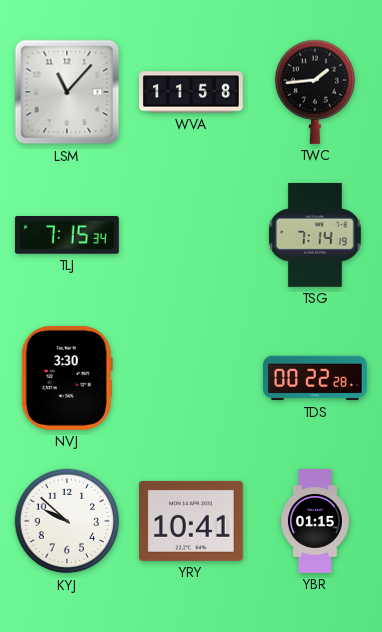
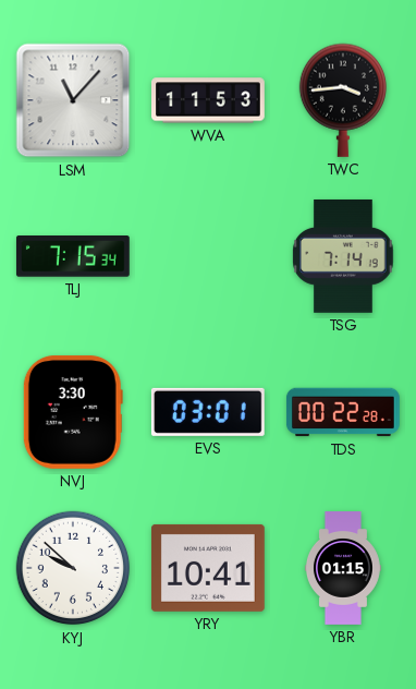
WVA: 11:58 -> 11:53 (209, 100)
TWC: 1:44 -> 3:44 (342, 100)
EVS: none -> 03:01 (208, 412)
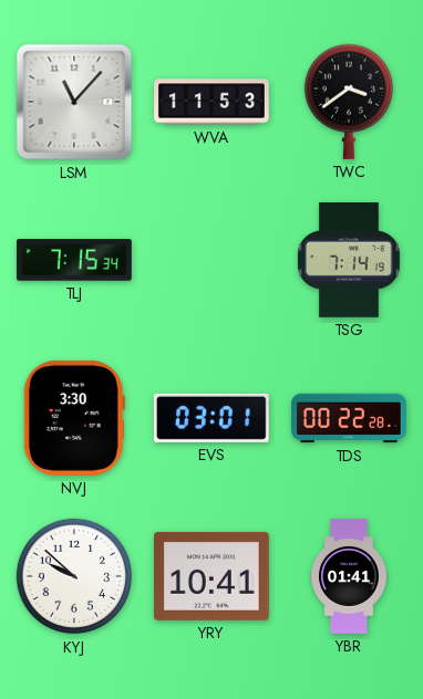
TWC: 3:44 -> 3:39 (348, 102)
YBR: 01:15 -> 01:41 (349, 576)
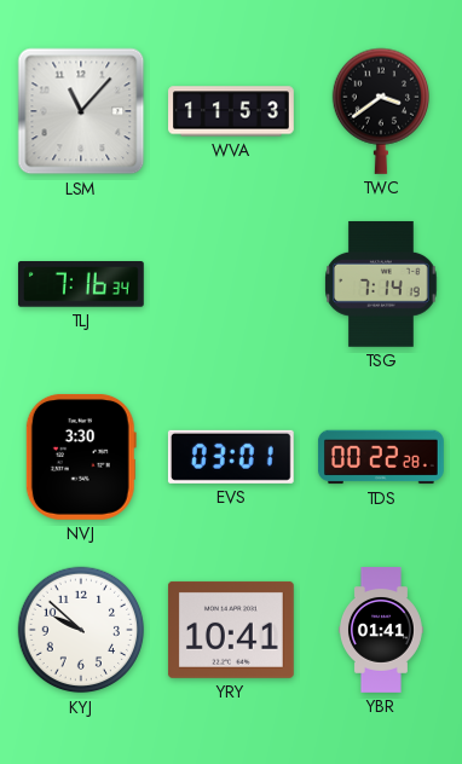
TLJ: 7:15 -> 7:16 (81, 284)
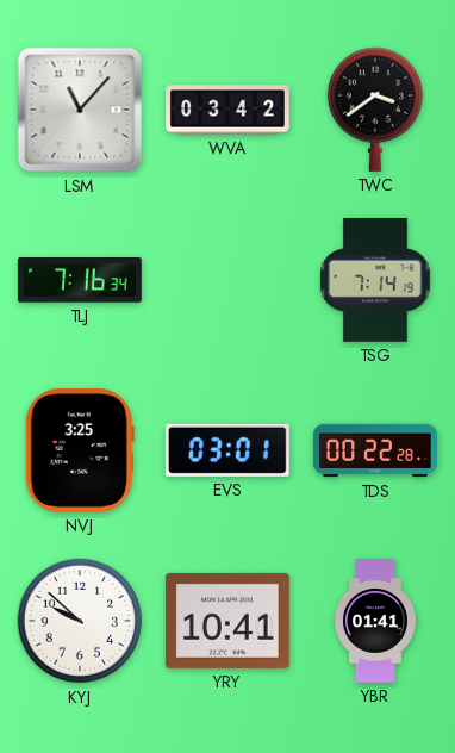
WVA: 11:53 -> 03:42 (229, 110)
NVJ: 3:30 -> 3:25 (80, 450)
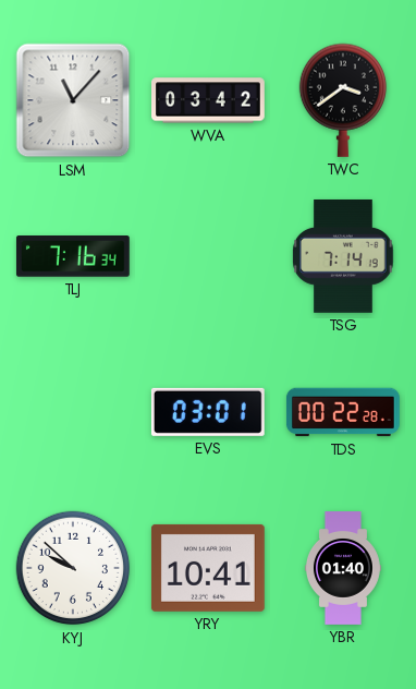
NVJ: 3:25 -> none (80, 450)
YBR: 01:41 -> 01:40 (343, 568)
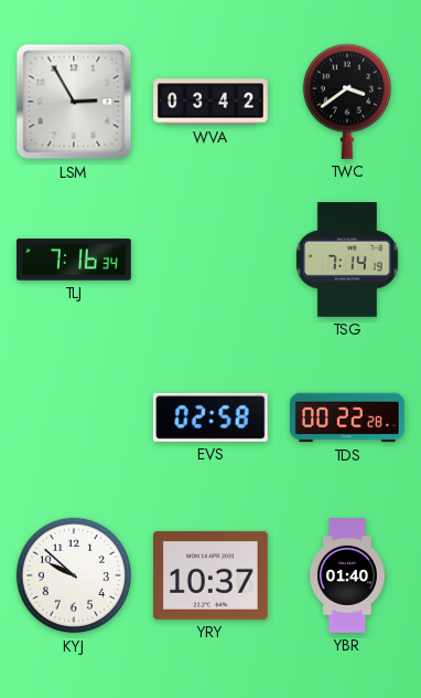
LSM: 11:07 -> 2:55 (74, 102)
EVS: 03:01 -> 02:58 (210, 417)
YRY: 10:41 -> 10:37 (210, 575)
